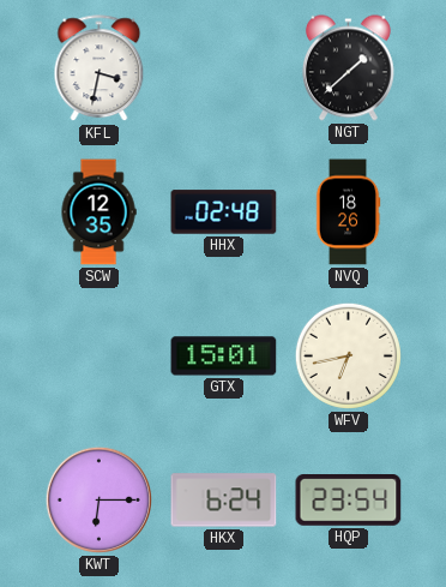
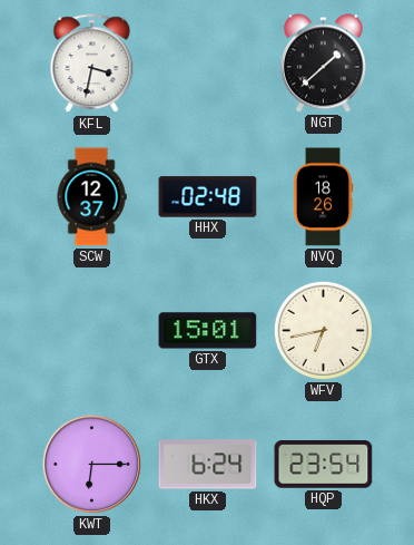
SCW: 12:35 -> 12:37 (91, 197)
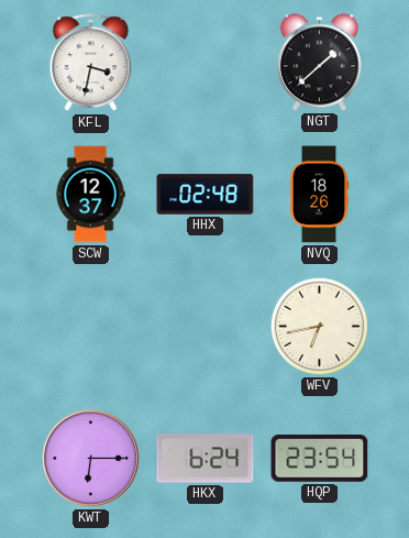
GTX: 15:01 -> none (208, 331)
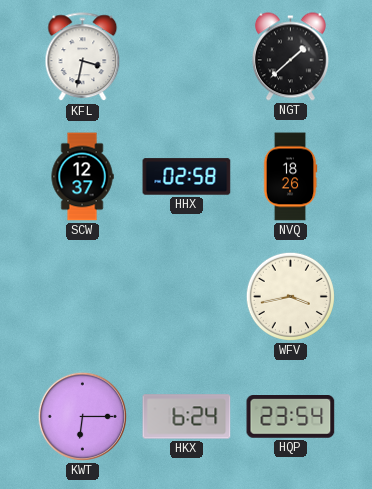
HHX: 02:48 -> 02:58 (187, 177)
WFV: 6:43 -> 3:43 (290, 296)
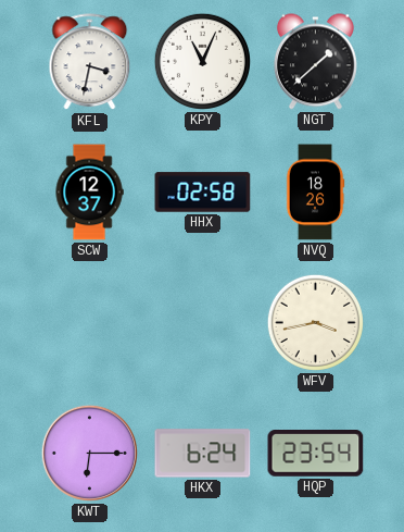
KPY: none -> 11:04 (202, 61)
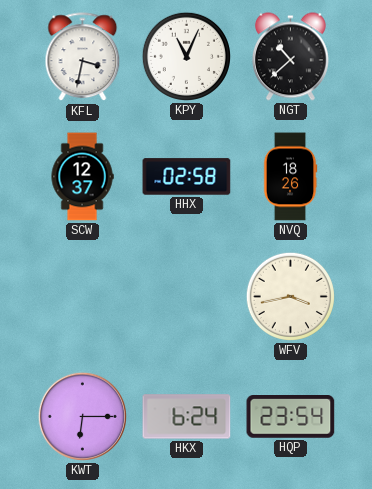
NGT: 1:38 -> 10:38 (290, 57)
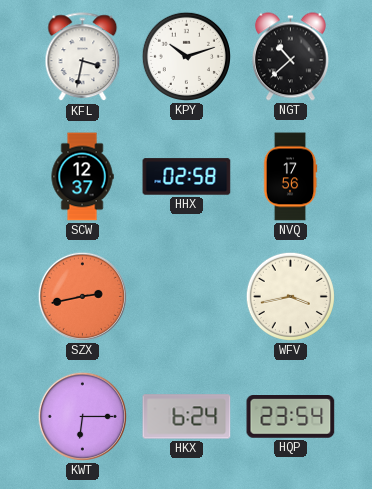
KPY: 11:04 -> 10:12 (186, 56)
NVQ: 18:26 -> 17:56 (290, 177)
SZX: none -> 2:43 (82, 296)
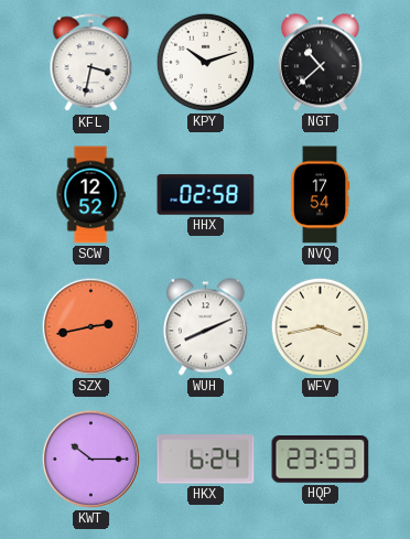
SCW: 12:37 -> 12:52 (90, 195)
NVQ: 17:56 -> 17:54 (320, 195)
WUH: none -> 8:11 (205, 327)
KWT: 6:15 -> 10:15 (90, 459)
HQP: 23:54 -> 23:53 (321, 460)
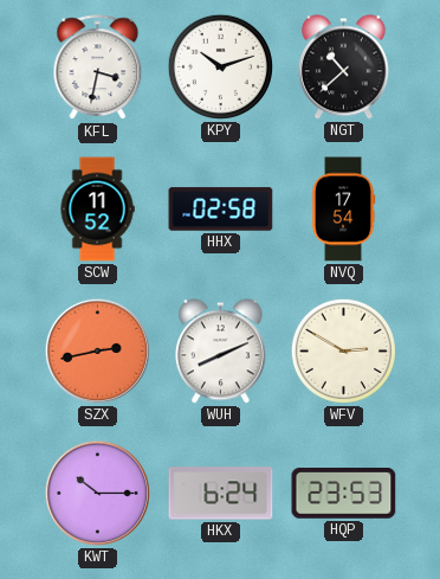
SCW: 12:52 -> 11:52 (97, 210)
WFV: 3:43 -> 2:50 (343, 350)
